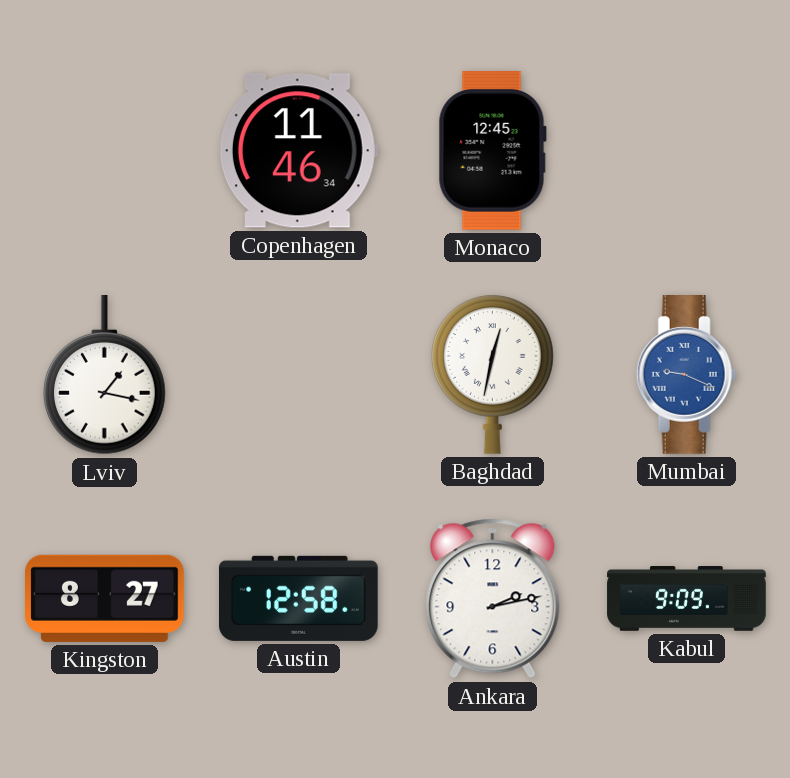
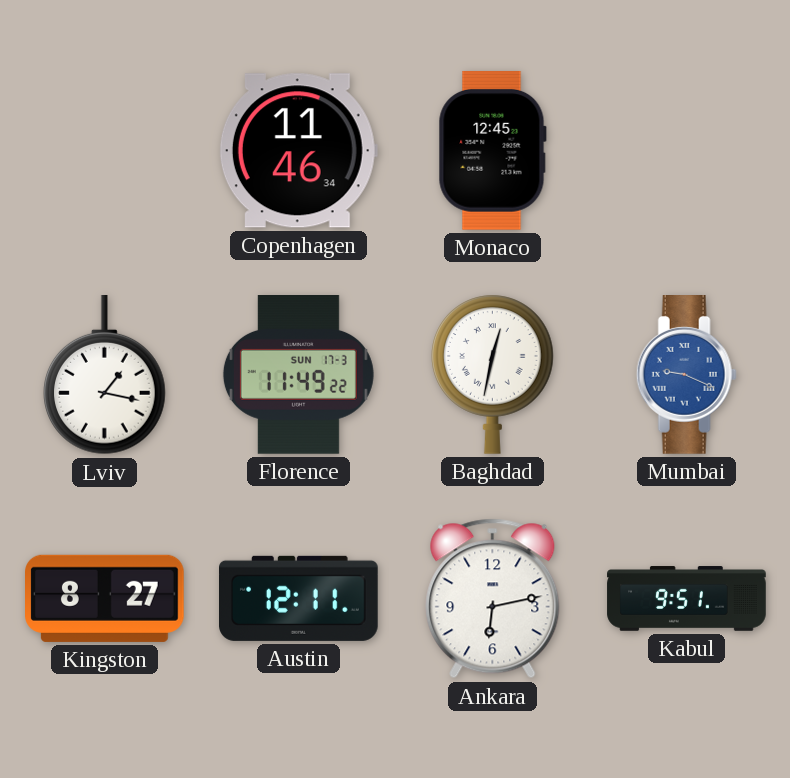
Florence: none -> 11:49 (298, 375)
Austin: 12:58 -> 12:11 (299, 598)
Ankara: 2:13 -> 6:13 (493, 599)
Kabul: 9:09 -> 9:51 (687, 599)
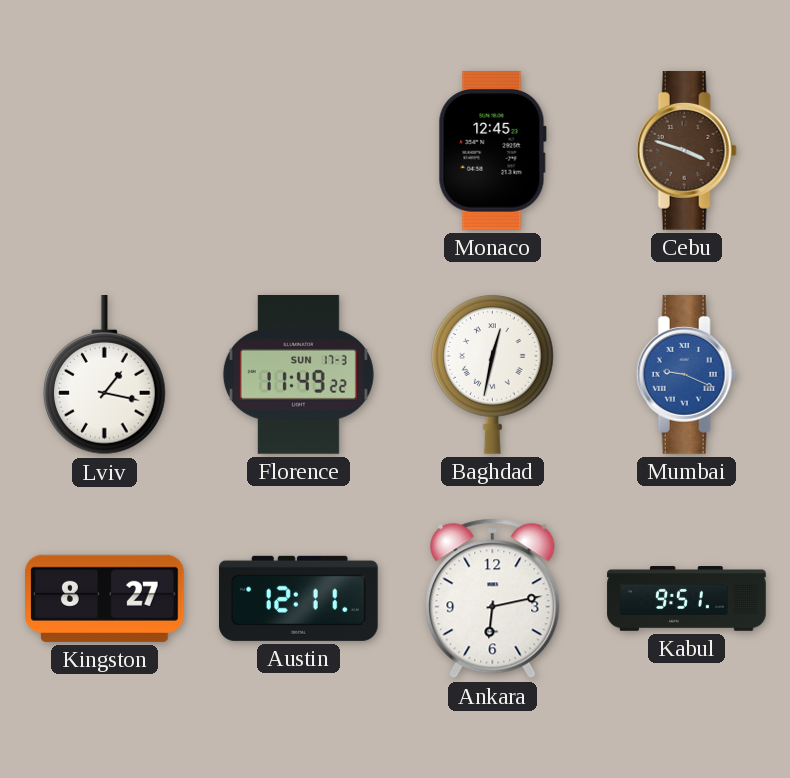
Copenhagen: 11:46 -> none (298, 151)
Cebu: none -> 3:48 (686, 151)
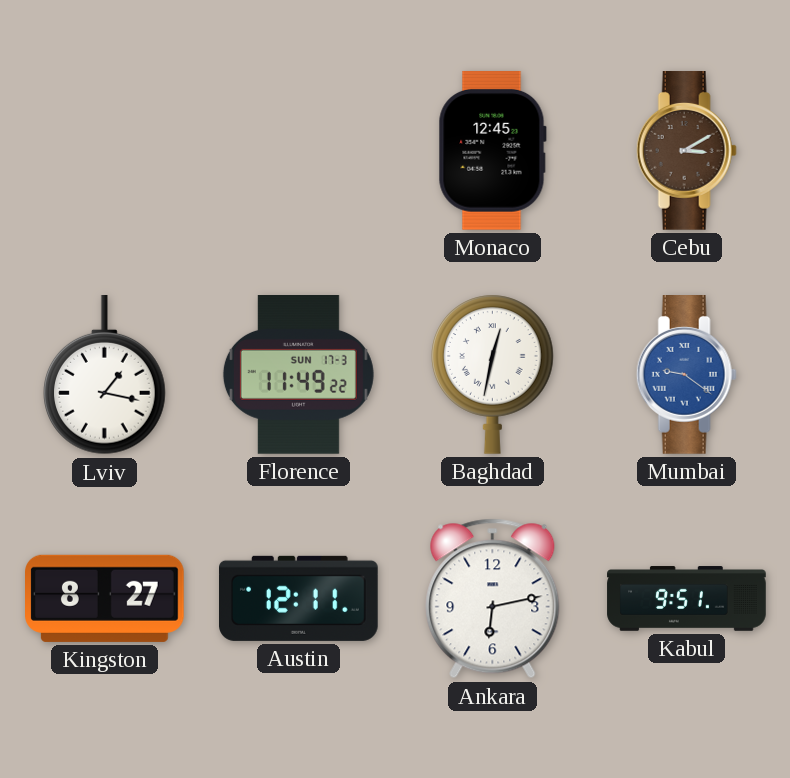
Cebu: 3:48 -> 3:10 (686, 151)
Mumbai: 9:19 -> 9:21 (686, 375)
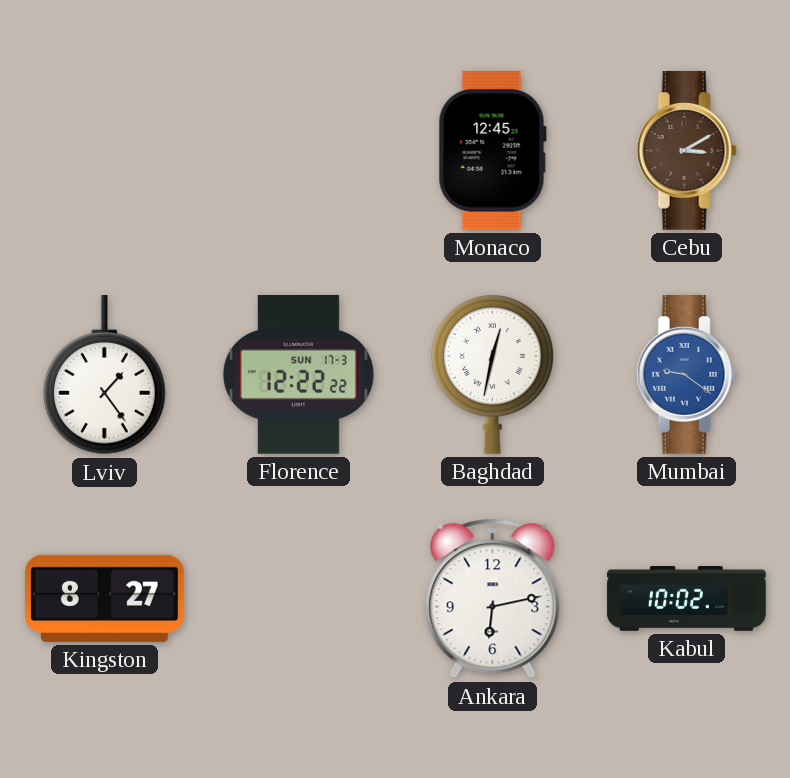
Lviv: 1:17 -> 1:24 (105, 376)
Florence: 11:49 -> 12:22 (298, 375)
Austin: 12:11 -> none (299, 598)
Kabul: 9:51 -> 10:02 (687, 599)
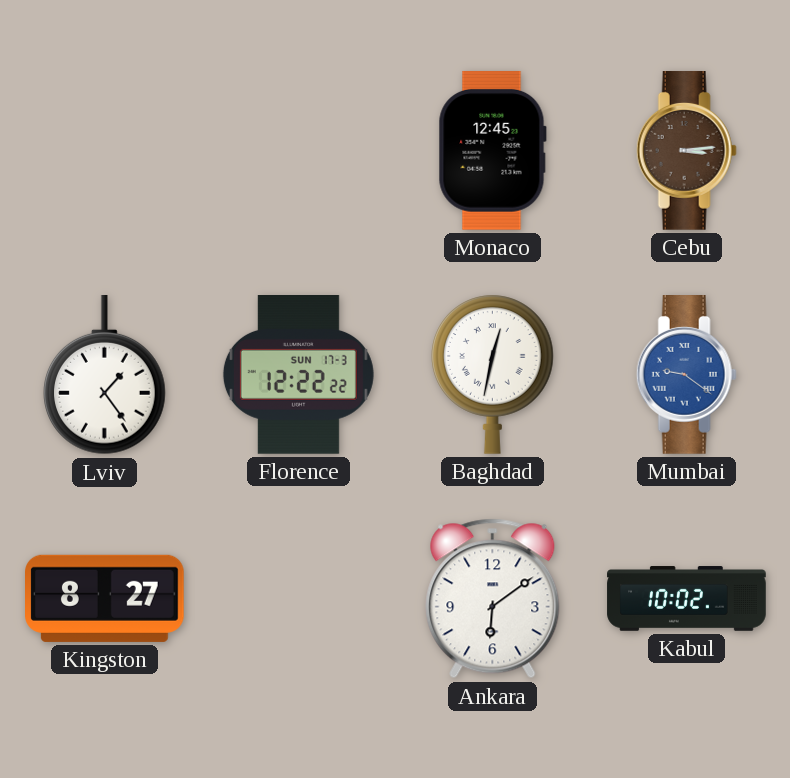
Cebu: 3:10 -> 3:14 (686, 151)
Ankara: 6:13 -> 6:09 (493, 599)
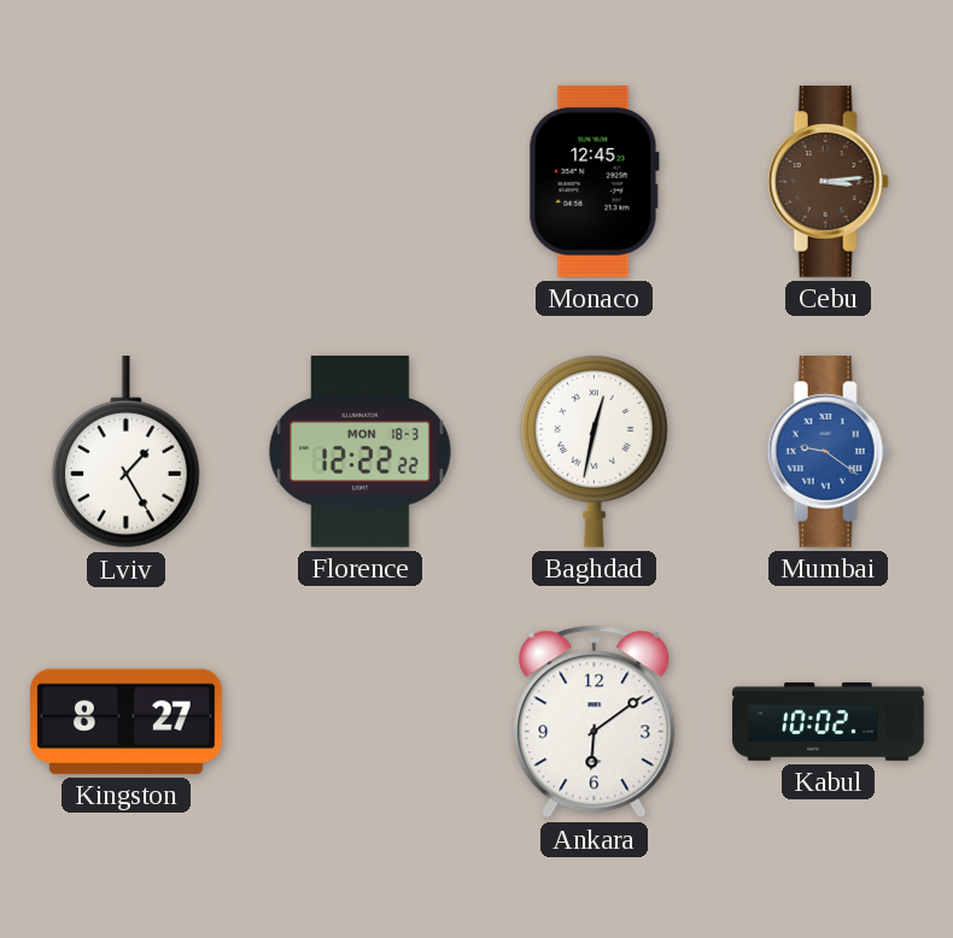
Lviv: 1:24 -> 1:25 (127, 453)
Florence date: SUN 17-3 -> MON 18-3 (359, 452)
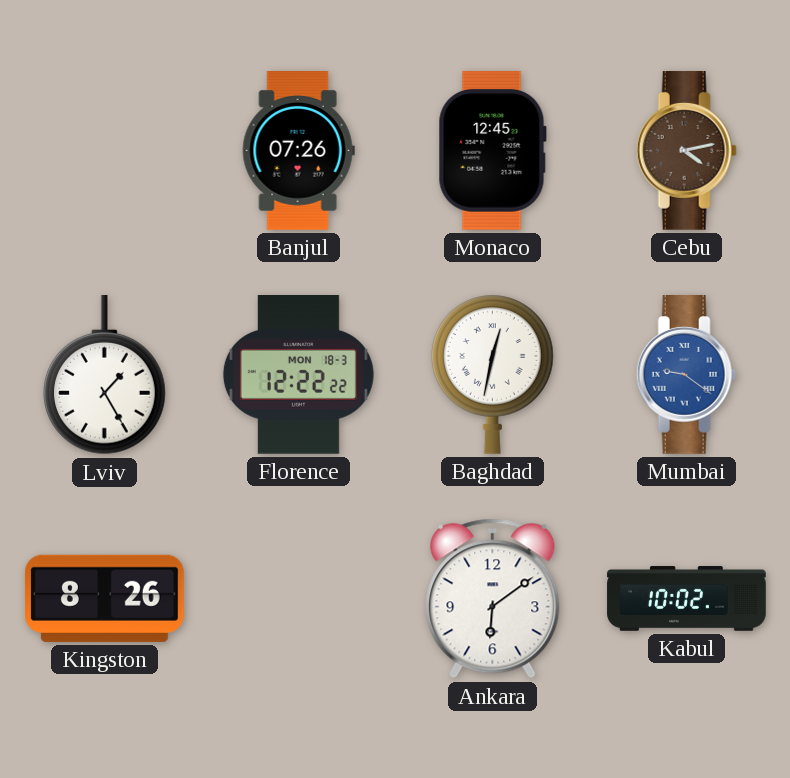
Banjul: none -> 07:26 (298, 151)
Cebu: 3:14 -> 4:13 (686, 151)
Kingston: 8:27 -> 8:26 (105, 598)
